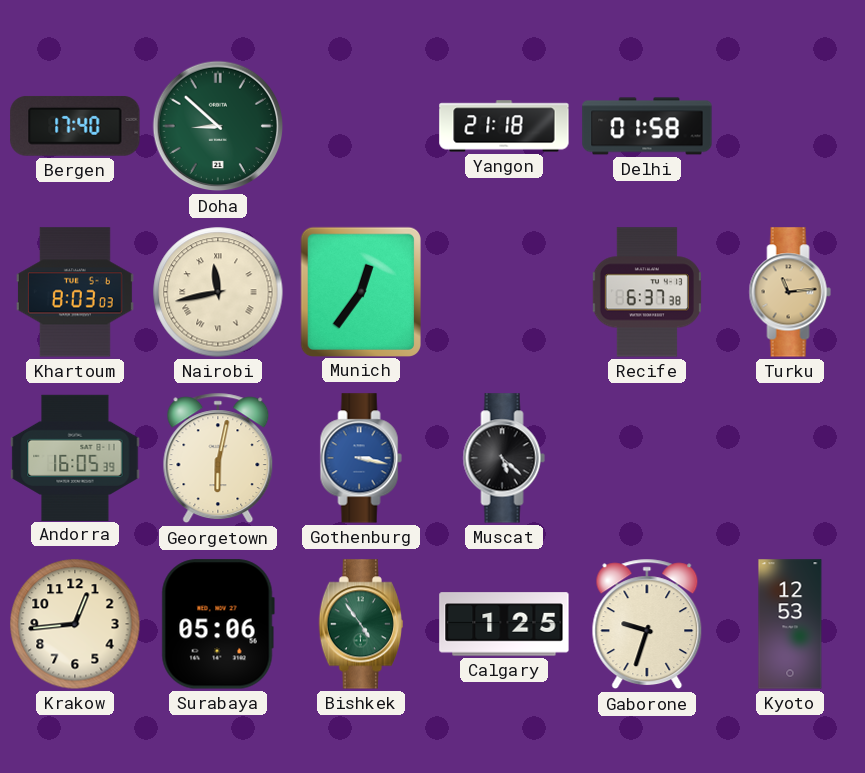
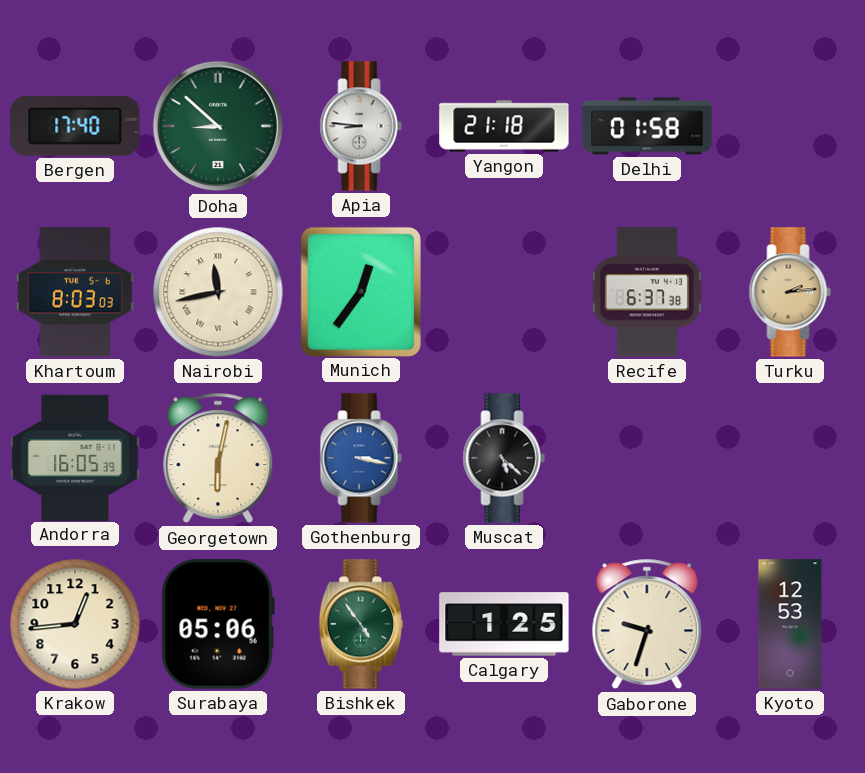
Apia: none -> 8:46 (361, 126)
Turku: 11:14 -> 2:14 (790, 292)
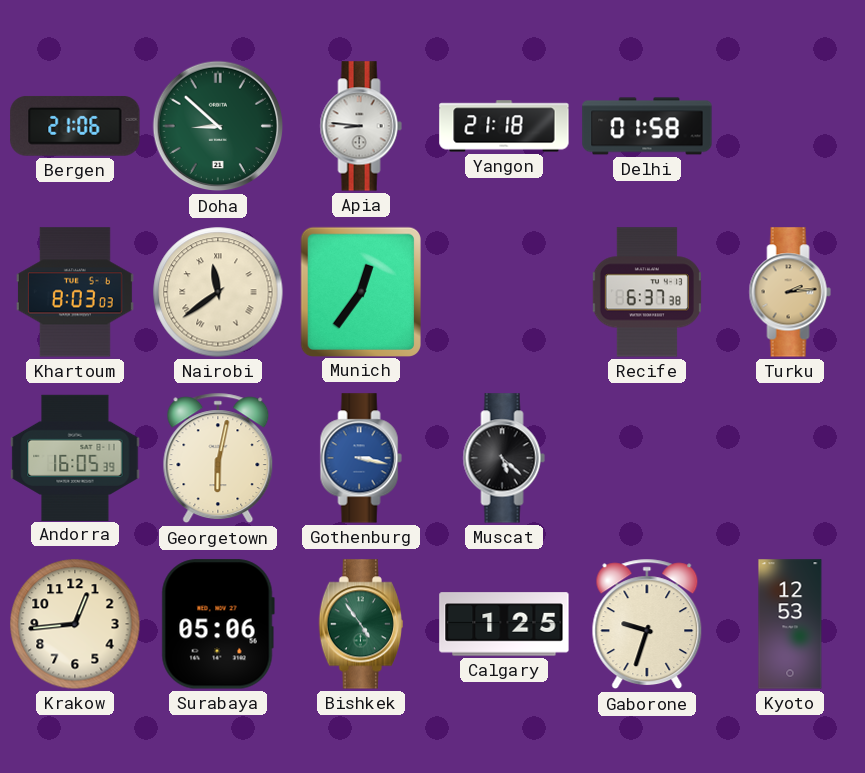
Bergen: 17:40 -> 21:06 (75, 126)
Nairobi: 11:43 -> 11:39 (218, 292)
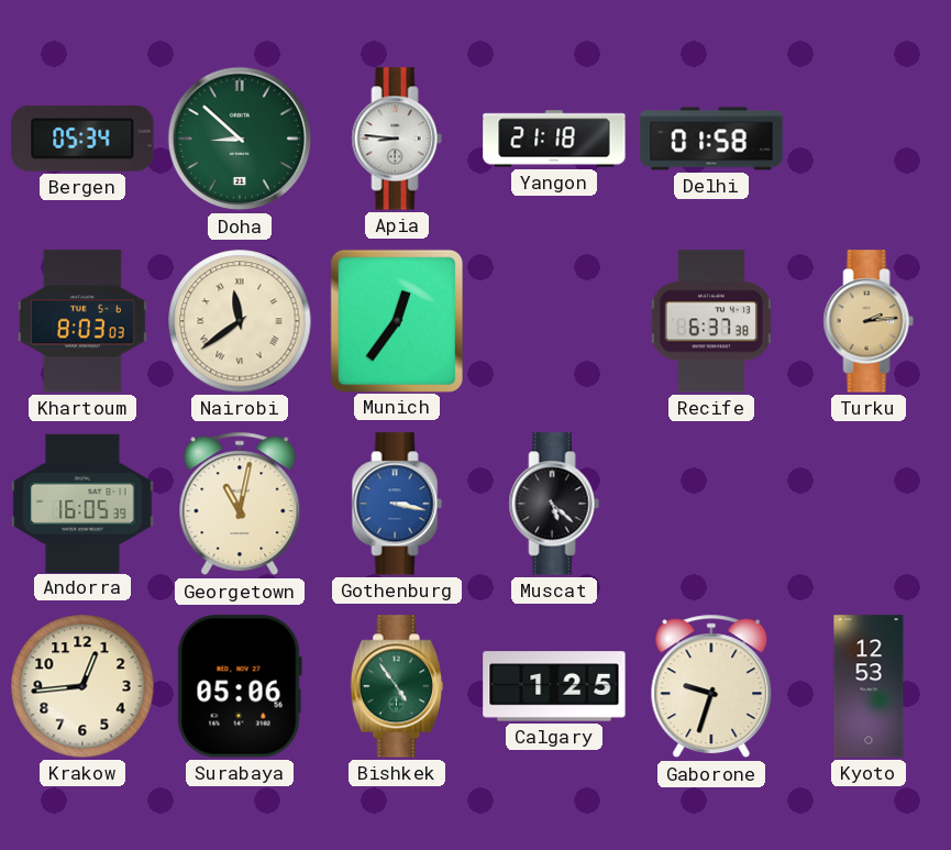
Bergen: 21:06 -> 05:34 (82, 139)
Georgetown: 6:02 -> 11:02 (240, 504)
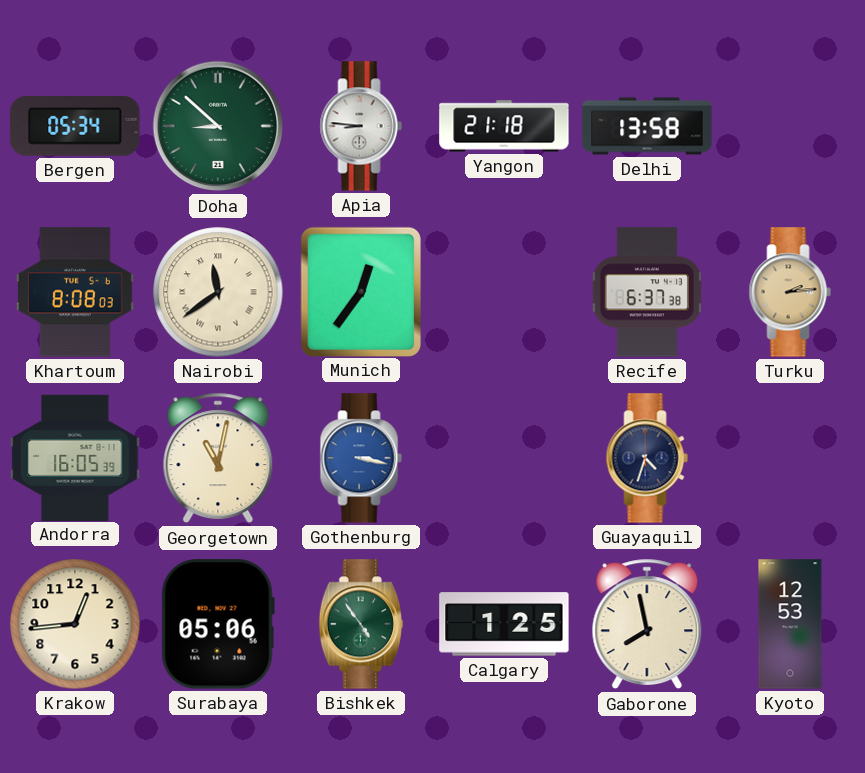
Delhi: 01:58 -> 13:58 (647, 126)
Khartoum: 8:03 -> 8:08 (75, 292)
Muscat: 5:22 -> none (554, 504)
Guayaquil: none -> 4:33 (647, 458)
Gaborone: 9:33 -> 7:58 (647, 624)
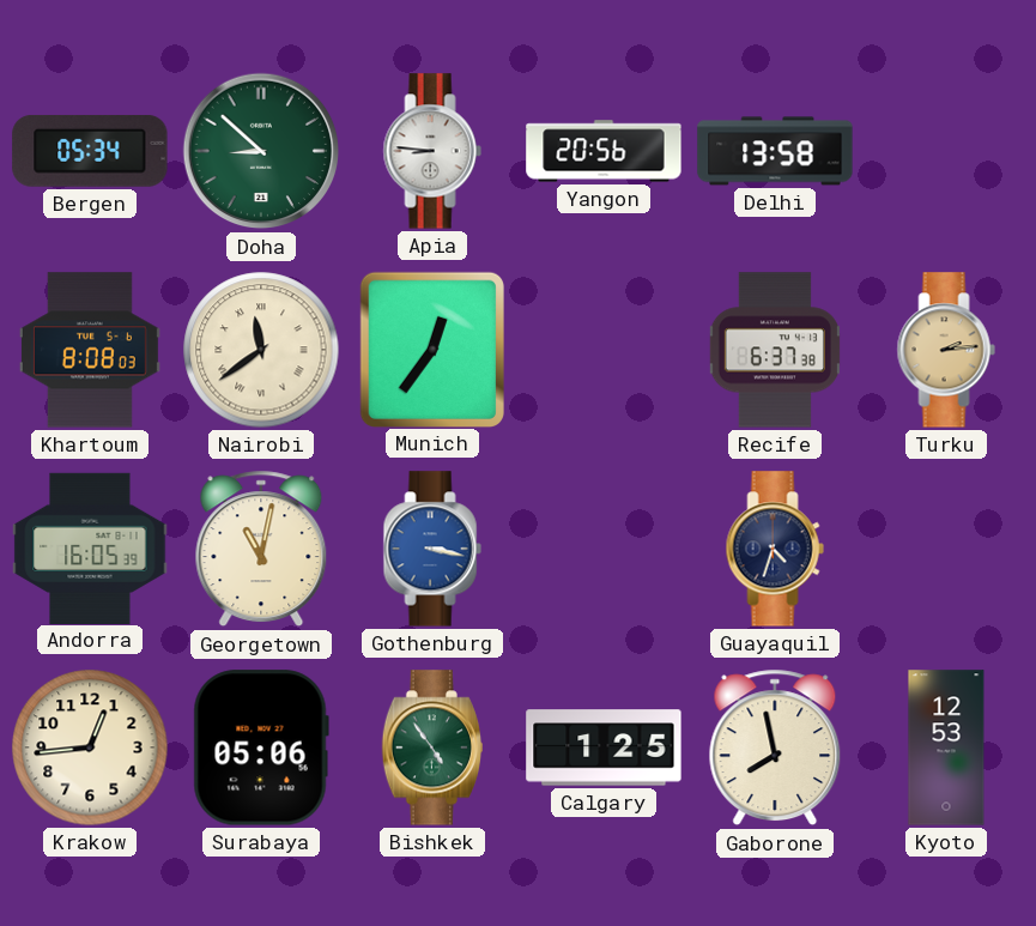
Yangon: 21:18 -> 20:56 (604, 151)
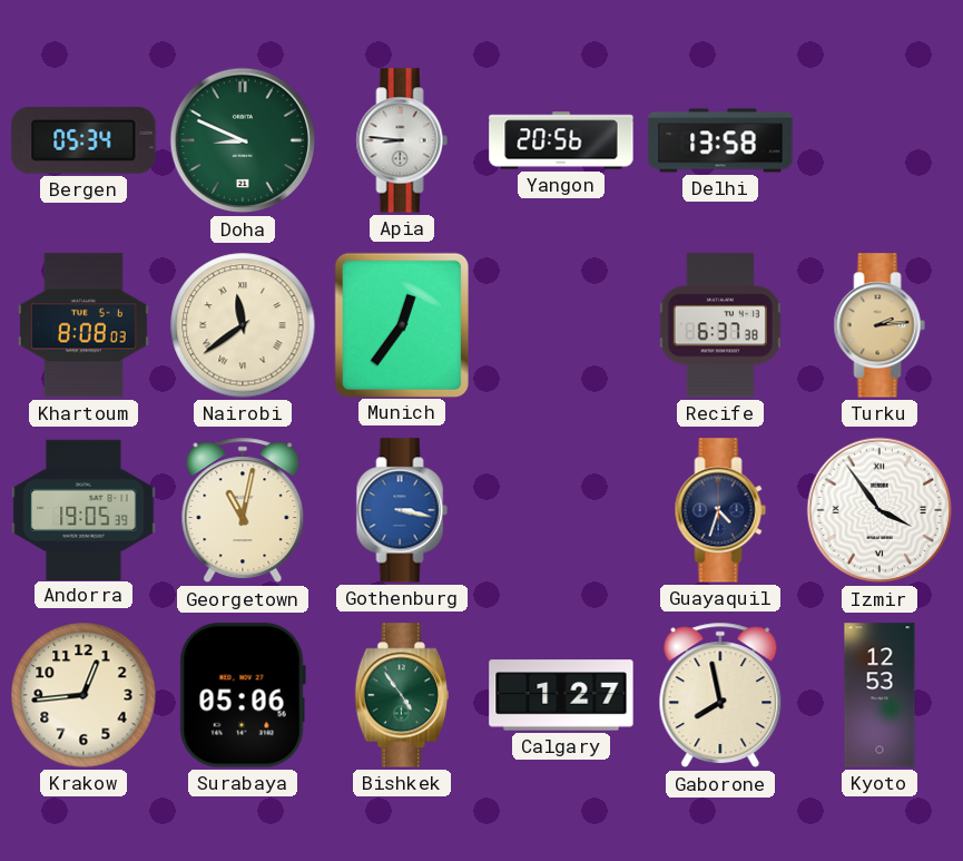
Doha: 8:52 -> 8:49 (243, 140)
Andorra: 16:05 -> 19:05 (83, 509)
Izmir: none -> 3:54 (880, 510)
Calgary: 1:25 -> 1:27 (561, 695)
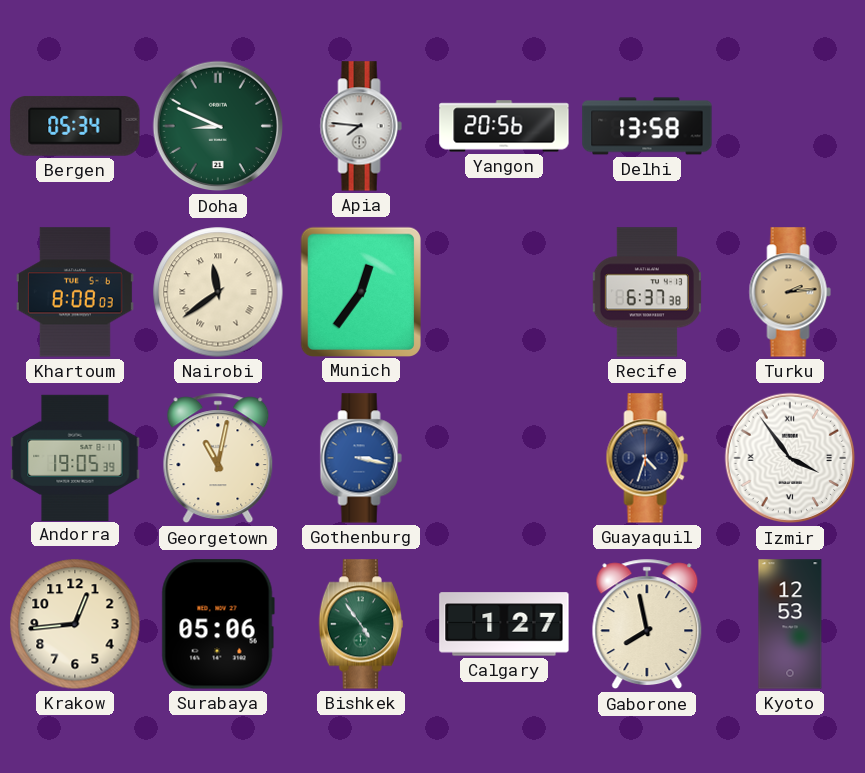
Apia: 8:46 -> 7:46 (361, 126)
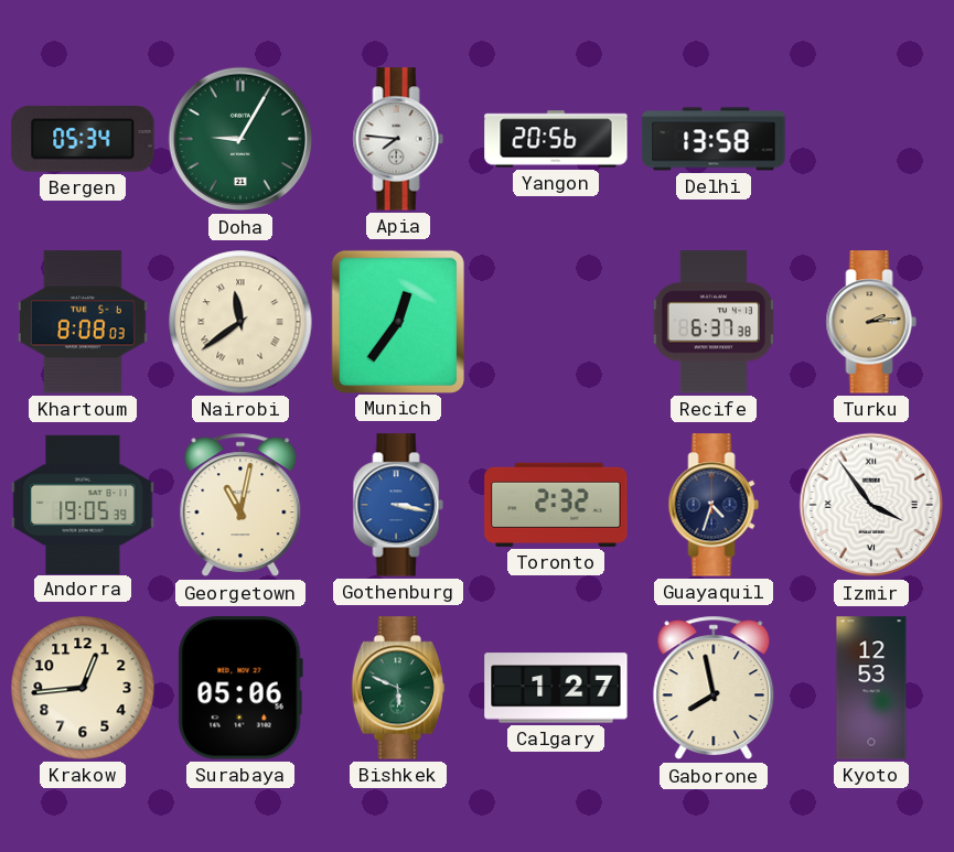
Doha: 8:49 -> 9:05 (240, 139)
Toronto: none -> 2:32 (556, 505)
Bishkek: 4:54 -> 5:49 (397, 688)
